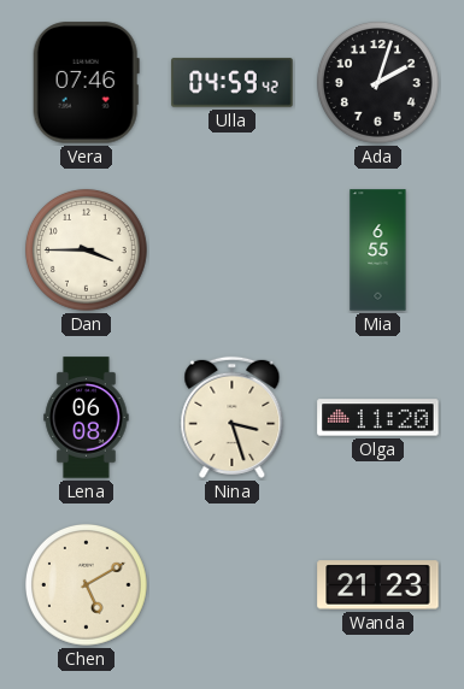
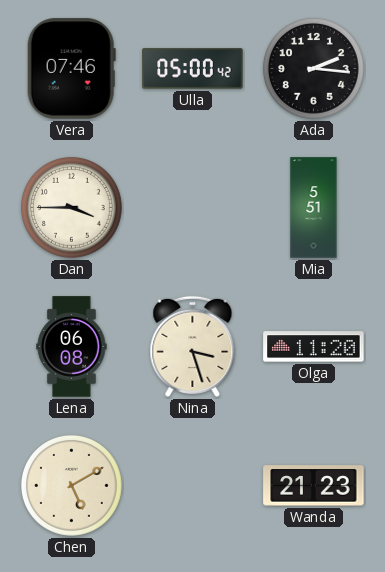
Ulla: 04:59 -> 05:00 (193, 69)
Ada: 2:03 -> 2:16 (313, 68)
Mia: 6:55 -> 5:51 (314, 208)
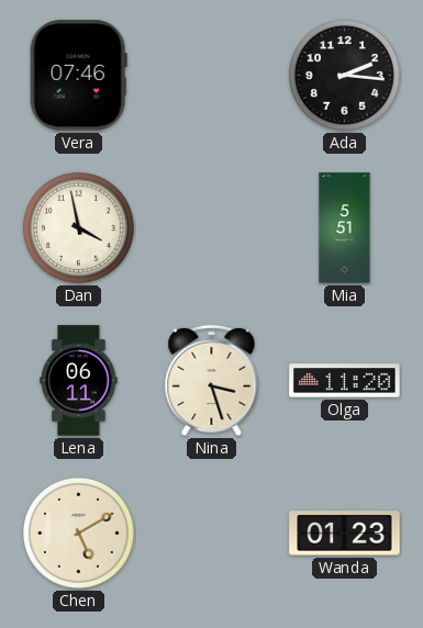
Ulla: 05:00 -> none (193, 69)
Dan: 3:45 -> 3:58 (78, 227)
Lena: 06:08 -> 06:11 (79, 381)
Wanda: 21:23 -> 01:23 (345, 534)
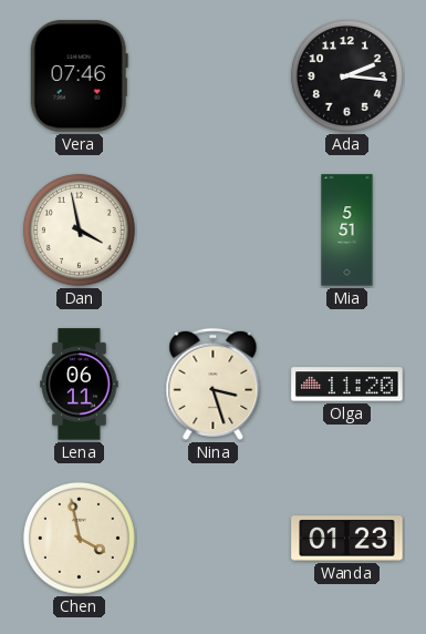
Chen: 5:10 -> 3:58 (79, 538)
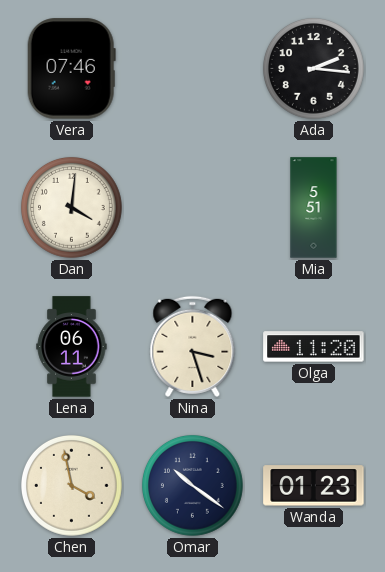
Dan: 3:58 -> 4:01 (71, 207)
Omar: none -> 10:21 (192, 485)
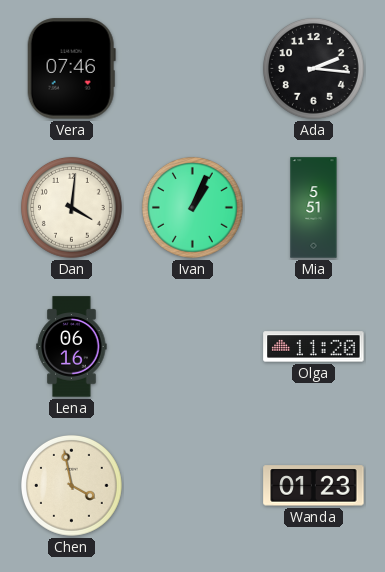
Ivan: none -> 1:04 (192, 207)
Lena: 06:11 -> 06:16 (72, 347)
Nina: 3:27 -> none (193, 346)
Omar: 10:21 -> none (192, 485)
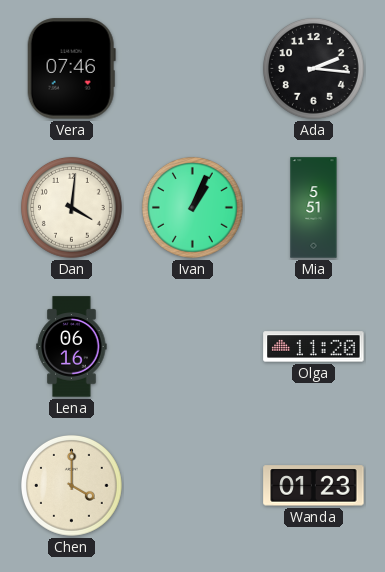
Chen: 3:58 -> 4:00 (71, 485)
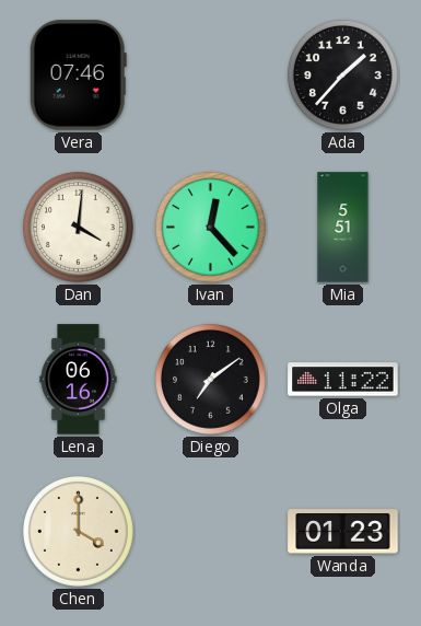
Ada: 2:16 -> 1:37 (342, 74)
Ivan: 1:04 -> 12:23 (210, 227)
Diego: none -> 7:09 (210, 379)
Olga: 11:20 -> 11:22 (343, 380)
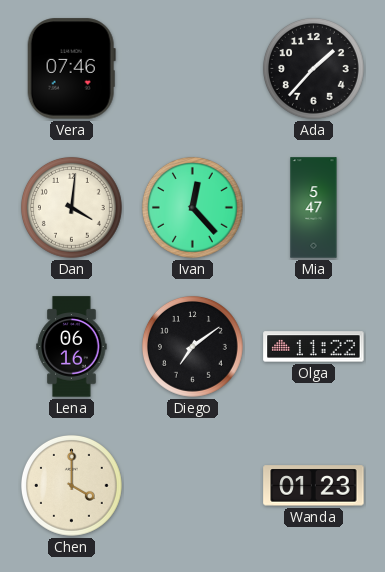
Mia: 5:51 -> 5:47 (314, 208)
